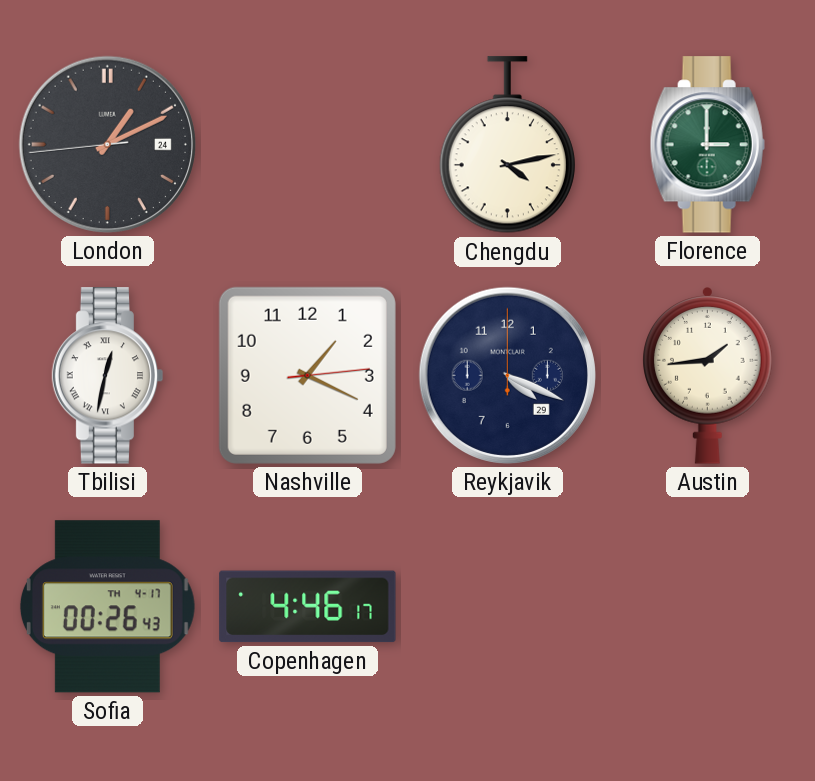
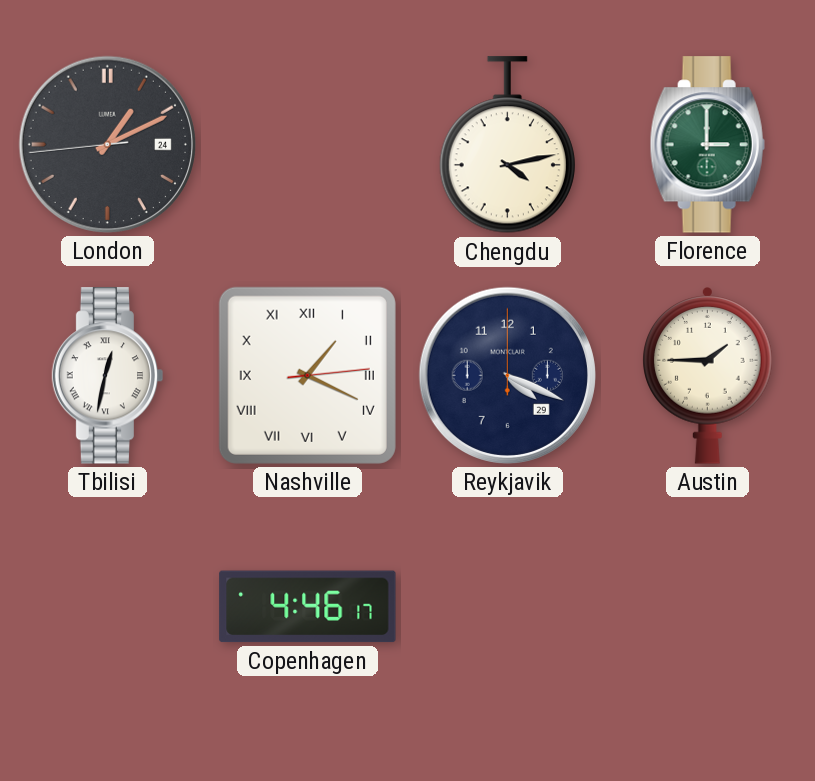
Nashville numerals: Arabic -> Roman (307, 375)
Austin: 1:44 -> 1:45 (708, 376)
Sofia: 00:26 -> none (107, 607)
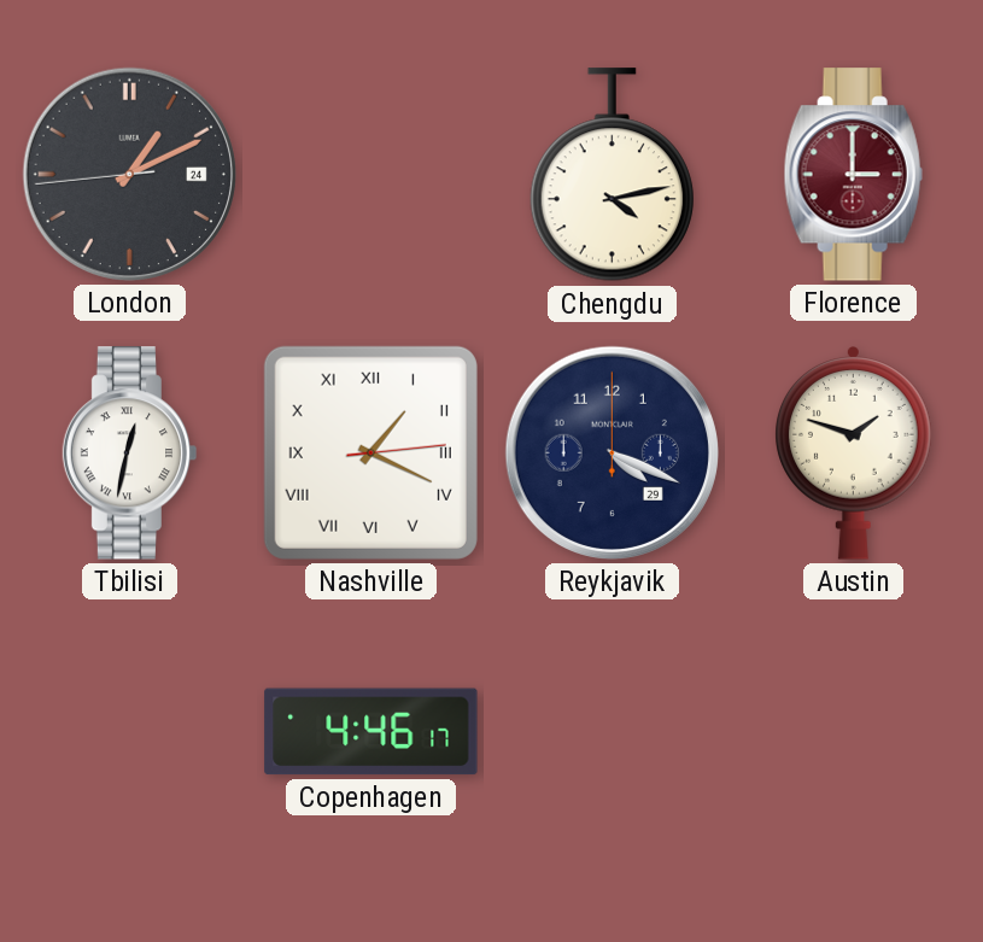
Florence dial: green -> burgundy (853, 175)
Austin: 1:45 -> 1:48 (854, 454)
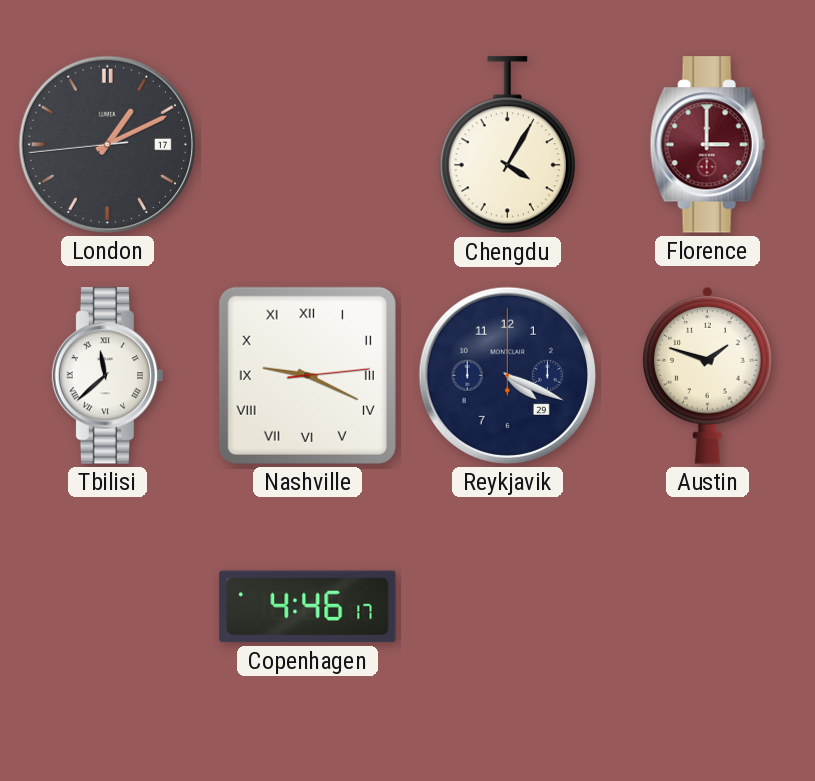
London date: 24 -> 17 (107, 144)
Chengdu: 4:13 -> 4:05 (507, 145)
Tbilisi: 12:32 -> 11:38 (108, 376)
Nashville: 1:19 -> 9:19 (307, 375)
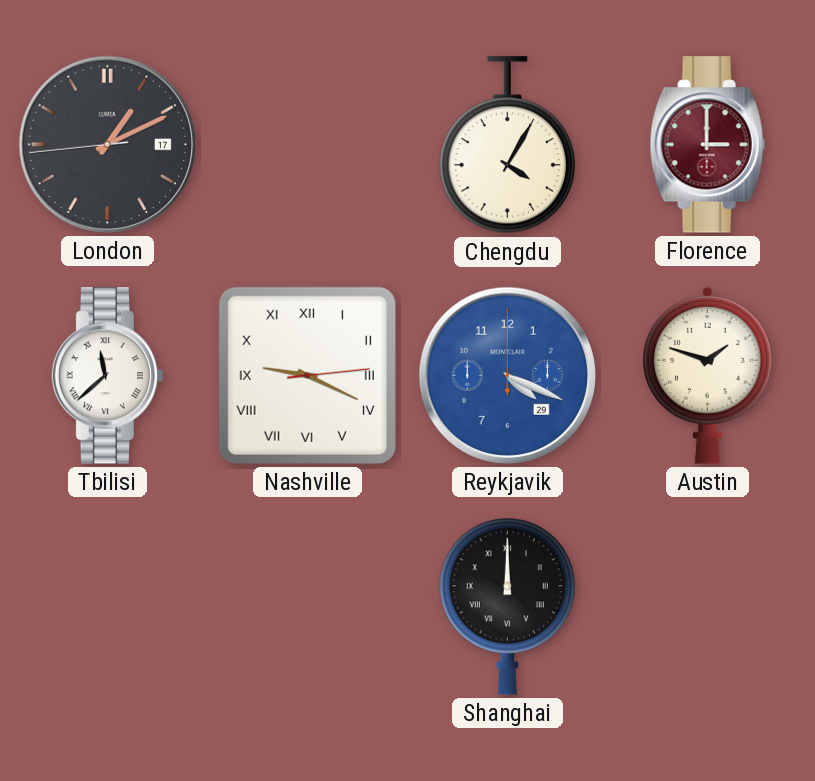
Reykjavik dial: navy -> blue (507, 375)
Copenhagen: 4:46 -> none (308, 607)
Shanghai: none -> 12:00 (507, 606)
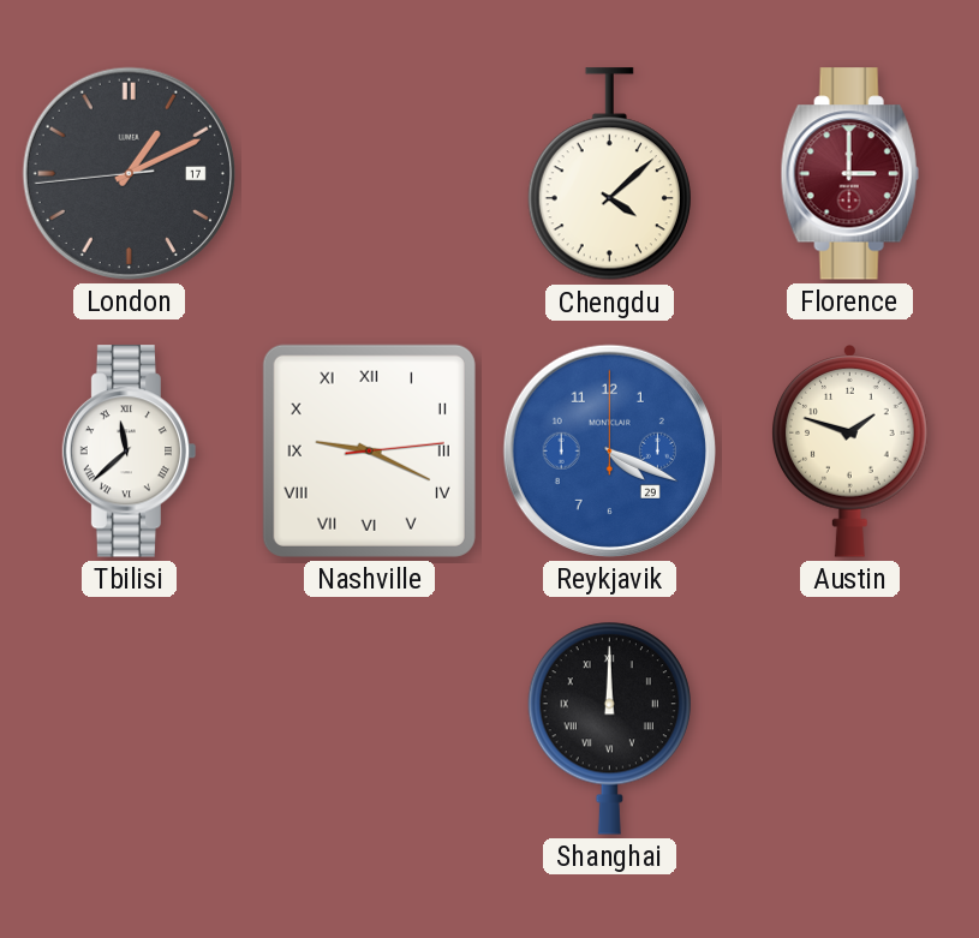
Chengdu: 4:05 -> 4:08 (609, 174)
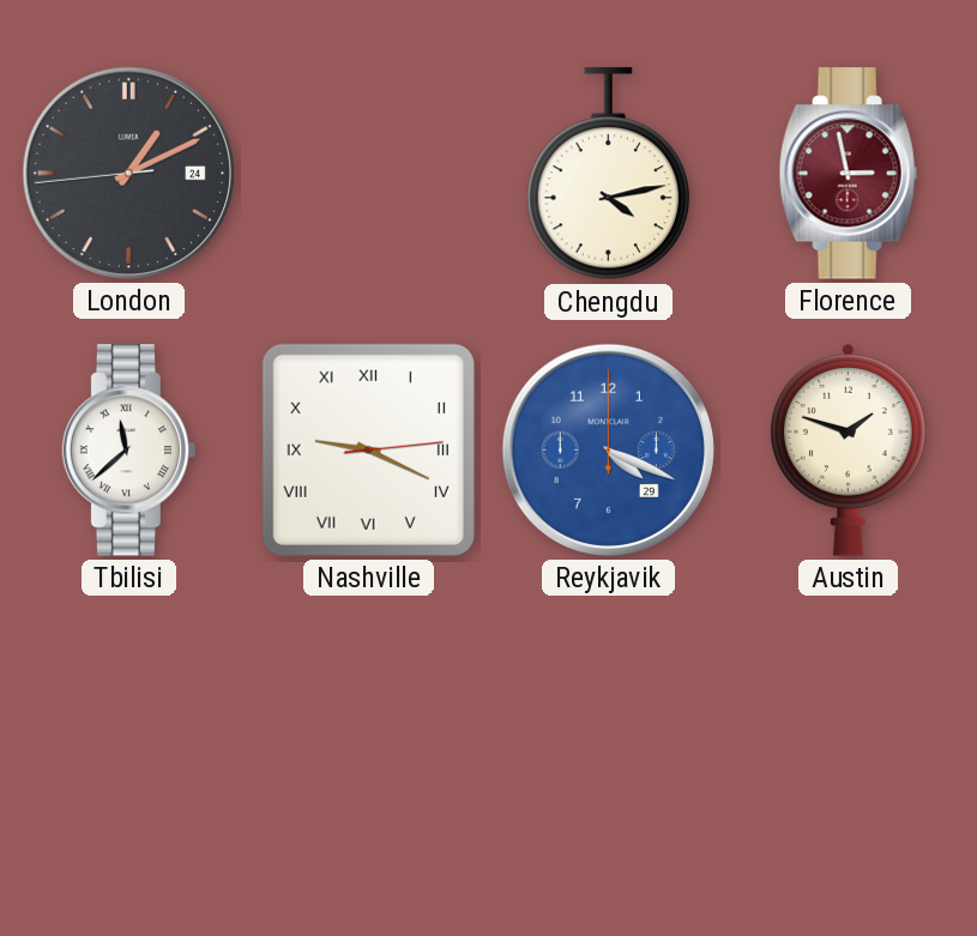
London date: 17 -> 24 (128, 173)
Chengdu: 4:08 -> 4:13 (608, 174)
Florence: 3:00 -> 2:58 (848, 174)
Shanghai: 12:00 -> none (609, 728)
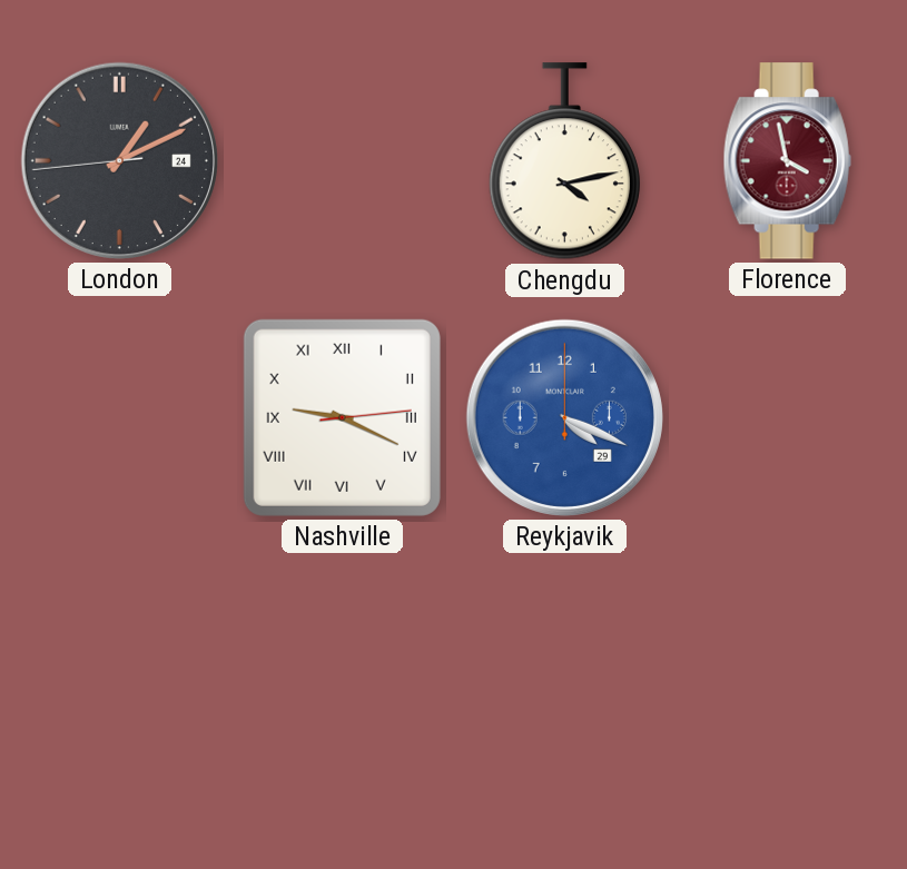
Florence: 2:58 -> 3:58 (787, 161)
Tbilisi: 11:38 -> none (129, 451)
Austin: 1:48 -> none (849, 451)
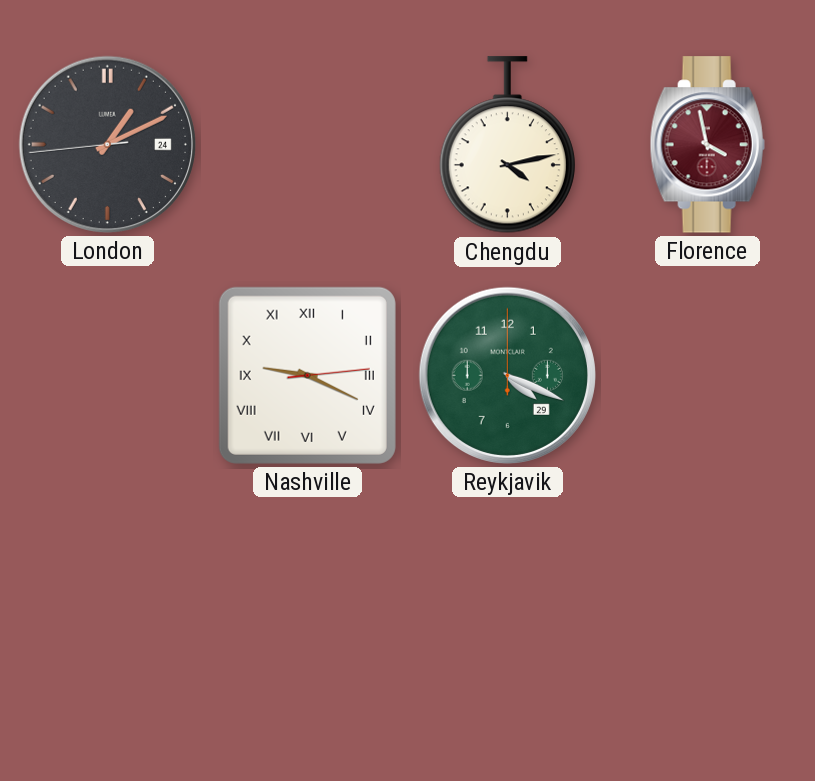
Reykjavik dial: blue -> green (507, 375)
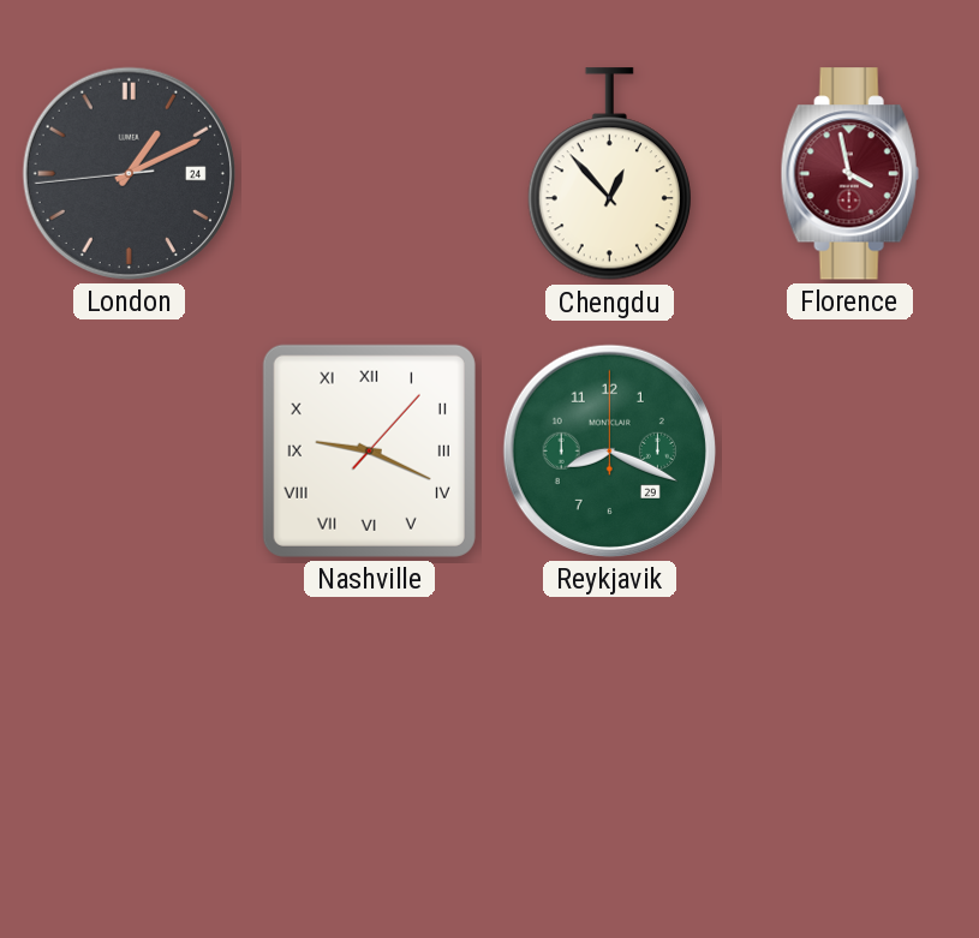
Chengdu: 4:13 -> 12:53 (609, 174)
Nashville: 9:19:14 -> 9:19:07 (369, 450)
Reykjavik: 4:19 -> 8:19 (609, 450)
